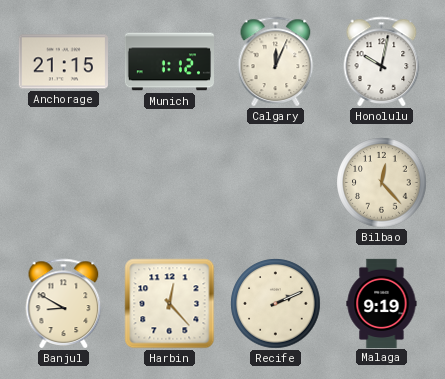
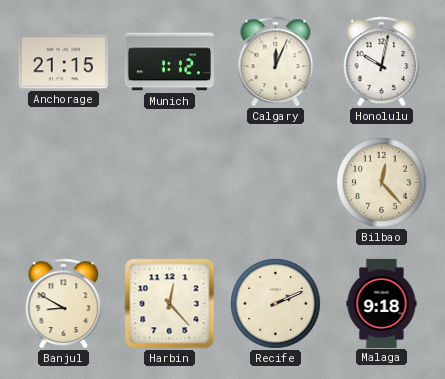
Malaga: 9:19 -> 9:18 (382, 303)
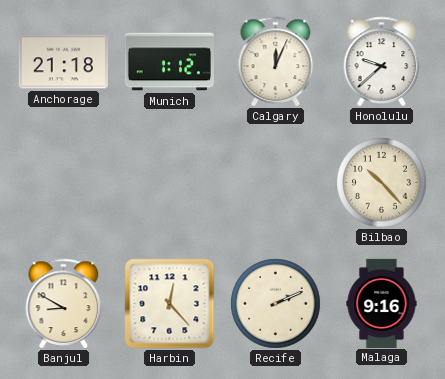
Anchorage: 21:15 -> 21:18 (63, 62)
Honolulu: 10:02 -> 9:38 (382, 61)
Bilbao: 12:23 -> 10:23 (382, 183)
Malaga: 9:18 -> 9:16 (382, 303)
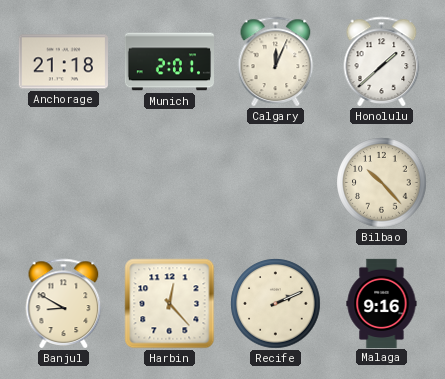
Munich: 1:12 -> 2:01 (169, 62)
Honolulu: 9:38 -> 1:38 (382, 61)
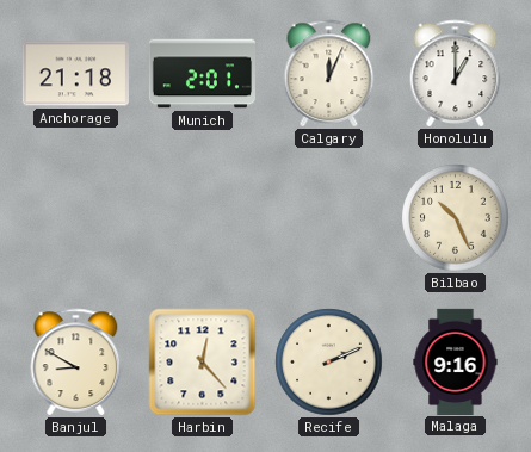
Honolulu: 1:38 -> 1:00 (456, 73)
Bilbao: 10:23 -> 10:26 (456, 218)
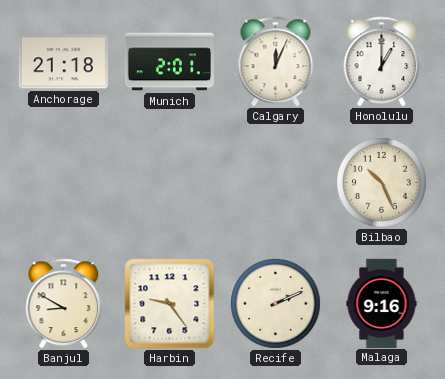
Harbin: 12:23 -> 9:24 (170, 304)
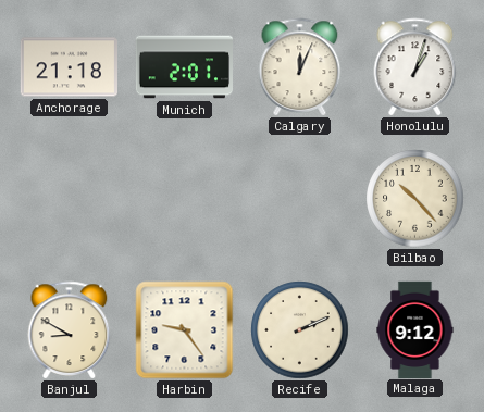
Honolulu: 1:00 -> 1:03 (415, 66)
Bilbao: 10:26 -> 10:23 (415, 199)
Malaga: 9:16 -> 9:12 (415, 329)
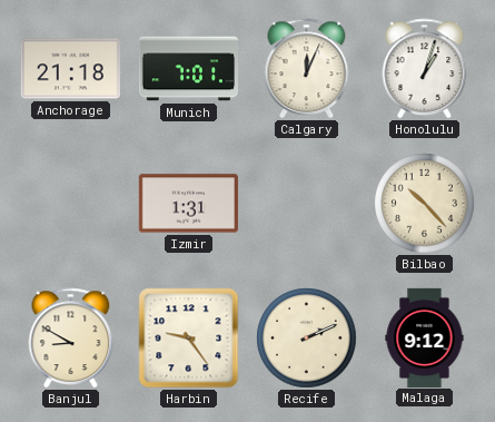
Munich: 2:01 -> 7:01 (188, 69)
Izmir: none -> 1:31 (188, 204)
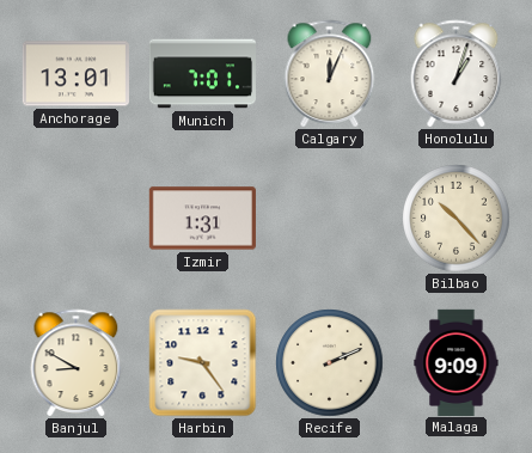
Anchorage: 21:18 -> 13:01 (75, 74)
Malaga: 9:12 -> 9:09 (457, 362)
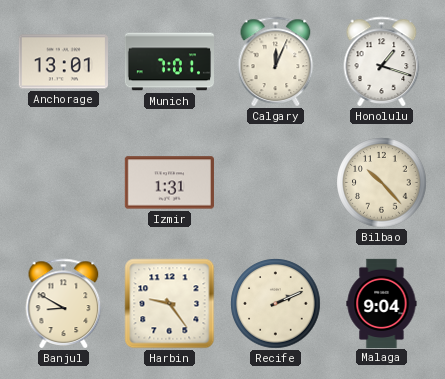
Honolulu: 1:03 -> 1:18 (382, 61)
Malaga: 9:09 -> 9:04 (382, 303)
